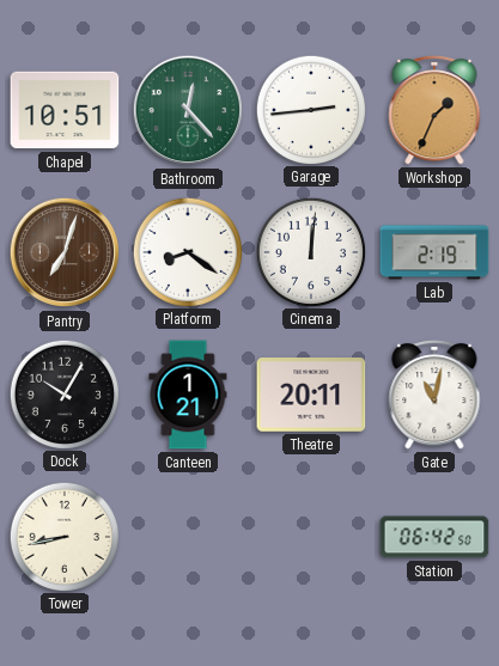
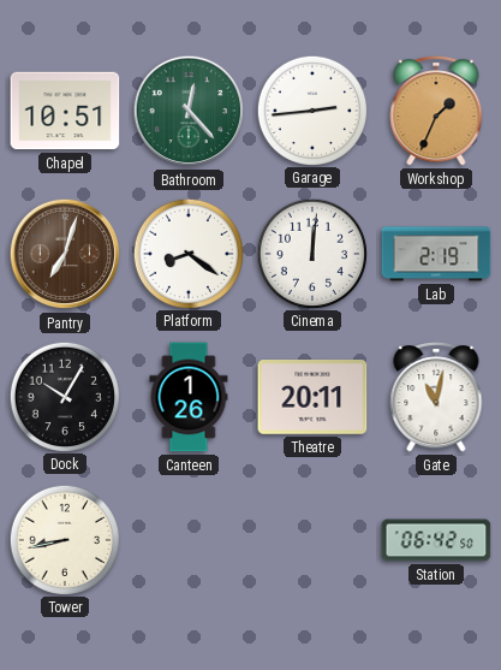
Canteen: 1:21 -> 1:26 (189, 397)
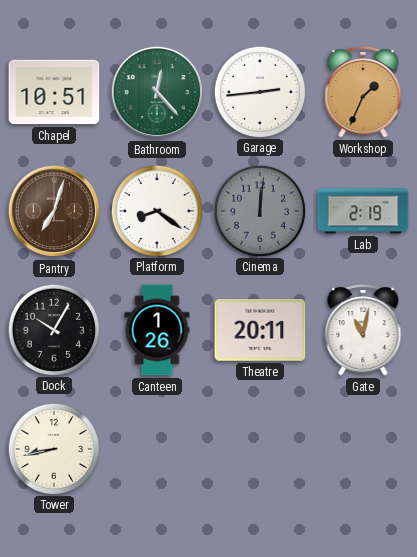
Cinema dial: white -> grey (259, 210)
Station: 06:42 -> none (436, 540)
